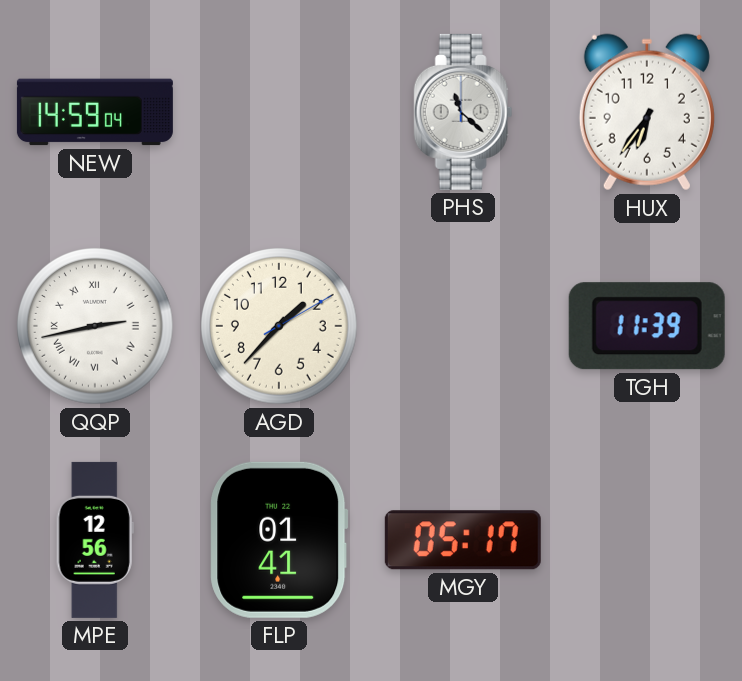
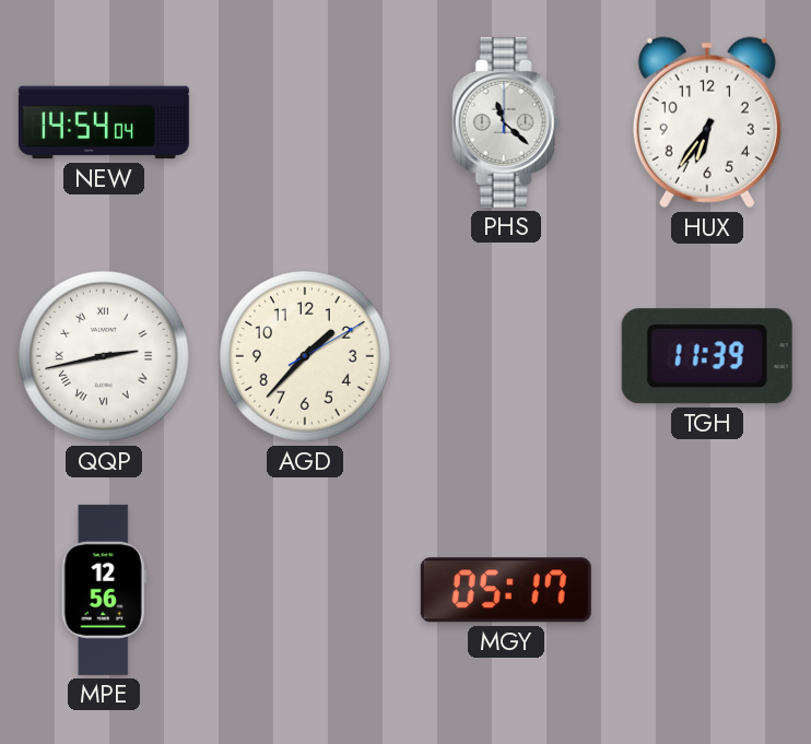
NEW: 14:59 -> 14:54 (104, 122)
FLP: 01:41 -> none (279, 540)
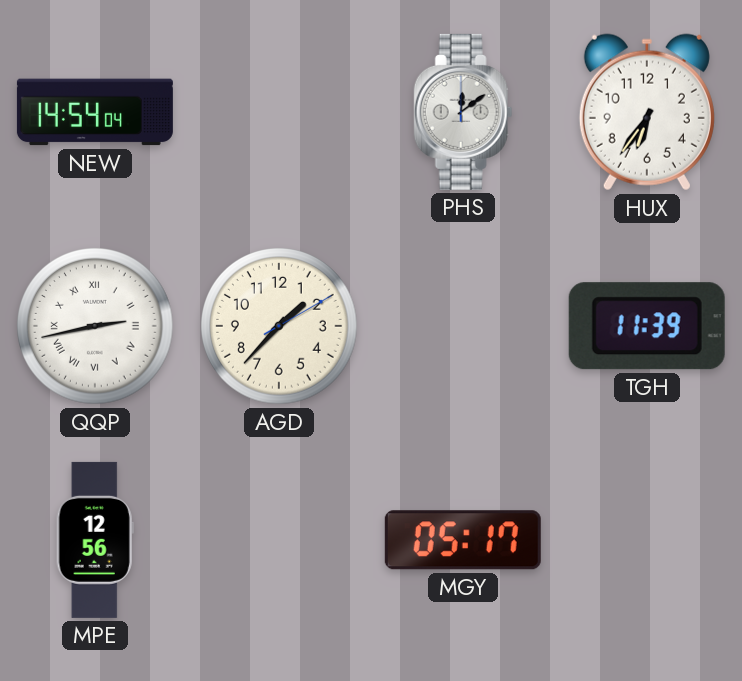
PHS: 11:22 -> 12:09 (463, 112)
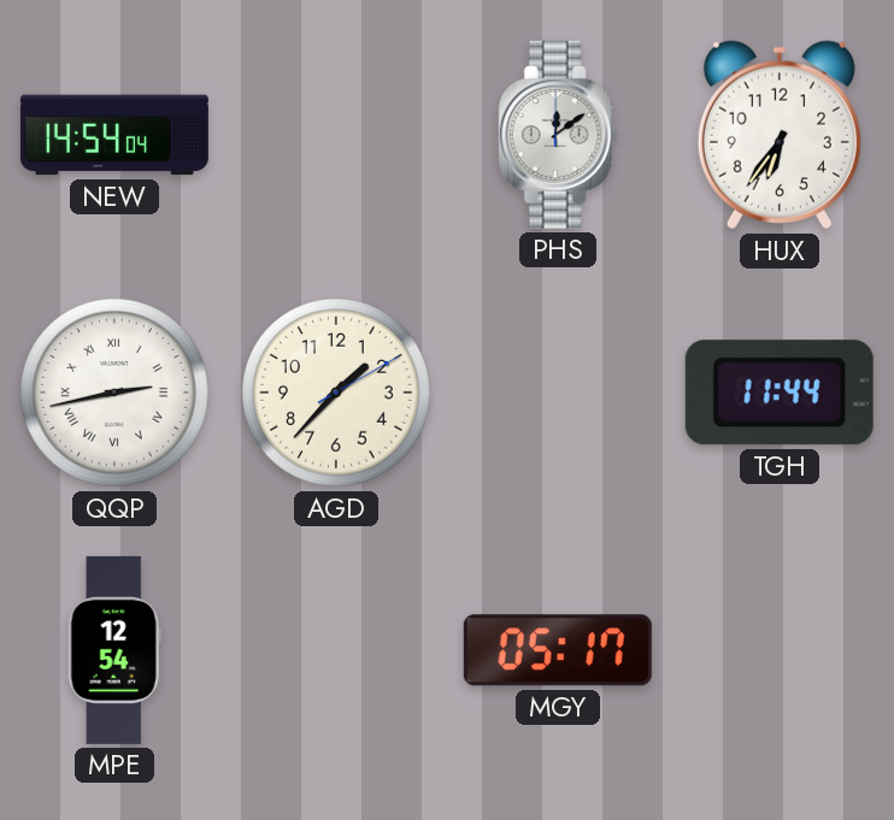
TGH: 11:39 -> 11:44 (780, 393)
MPE: 12:56 -> 12:54 (114, 650)
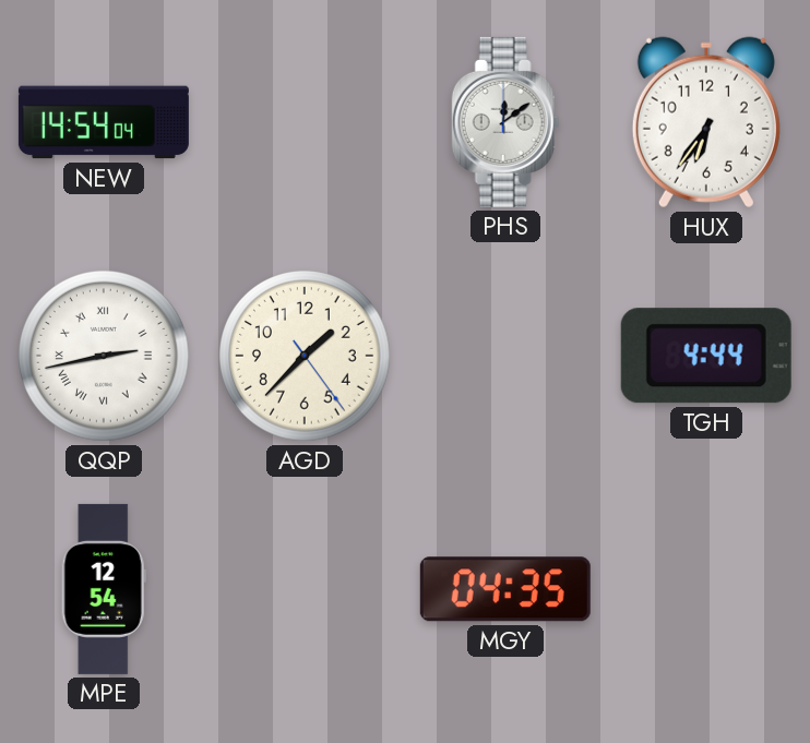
AGD: 1:37:10 -> 1:37:24 (306, 357)
TGH: 11:44 -> 4:44 (706, 356)
MGY: 05:17 -> 04:35 (505, 589)
